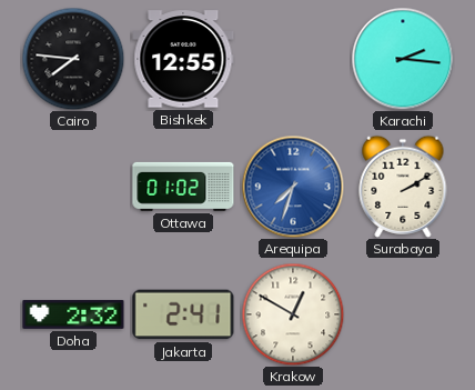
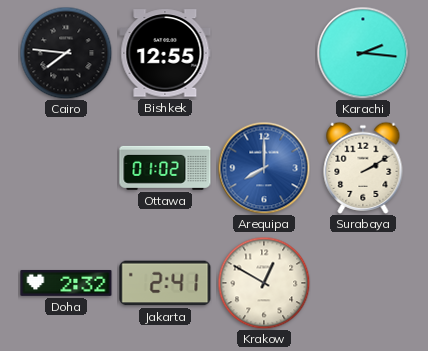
Arequipa: 7:33 -> 8:00 (264, 168)
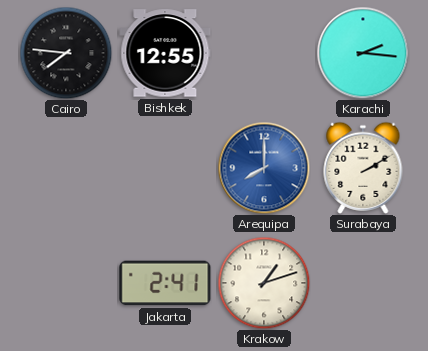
Ottawa: 01:02 -> none (165, 168)
Doha: 2:32 -> none (66, 283)
Krakow: 12:50 -> 1:12 (264, 283)
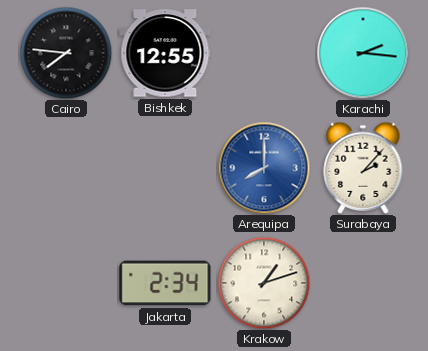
Surabaya: 2:10 -> 2:07 (363, 168)
Jakarta: 2:41 -> 2:34 (165, 283)
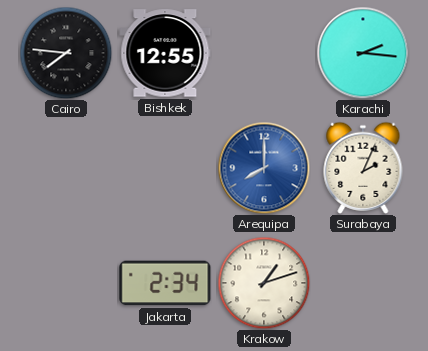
Surabaya: 2:07 -> 2:04 (363, 168)
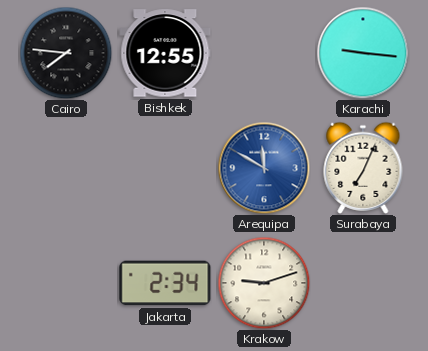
Karachi: 2:16 -> 9:16 (363, 53)
Arequipa: 8:00 -> 11:50 (264, 168)
Surabaya: 2:04 -> 7:04 (363, 168)
Krakow: 1:12 -> 9:12 (264, 283)
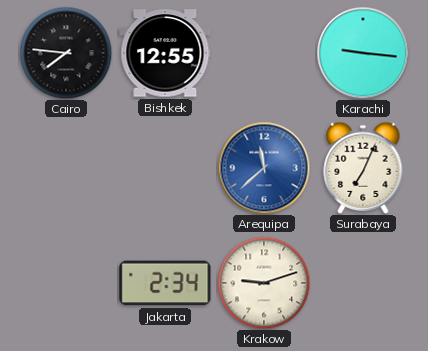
Arequipa: 11:50 -> 11:38 (264, 168)
